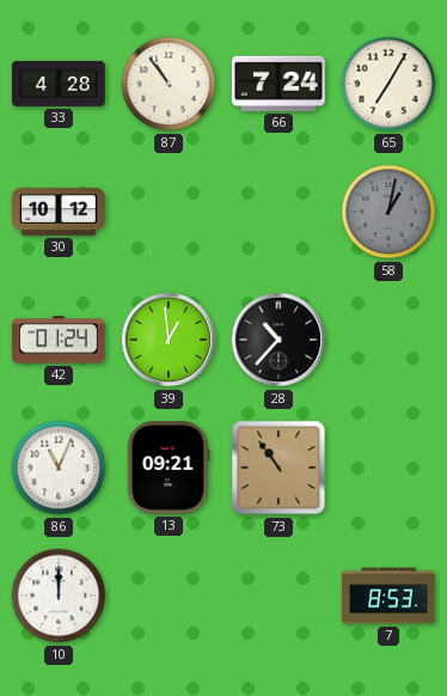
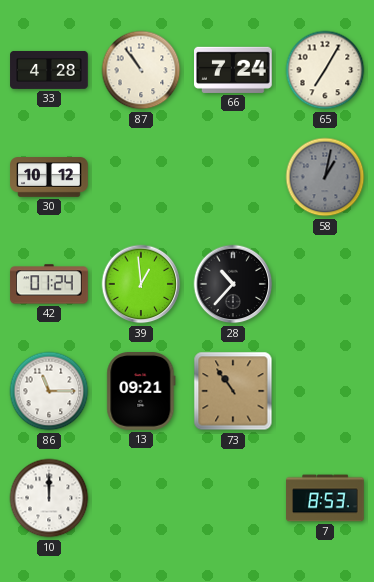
86: 11:04 -> 11:15 (49, 391)
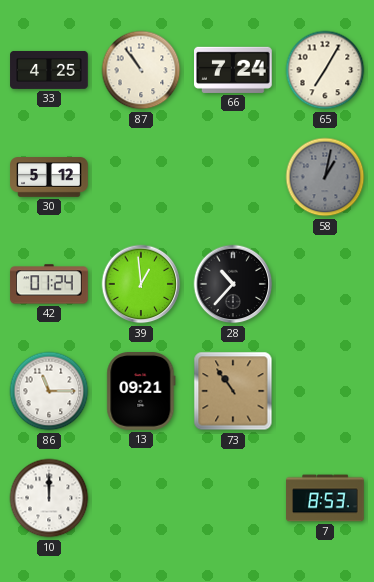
33: 4:28 -> 4:25 (49, 70)
30: 10:12 -> 5:12 (49, 177)
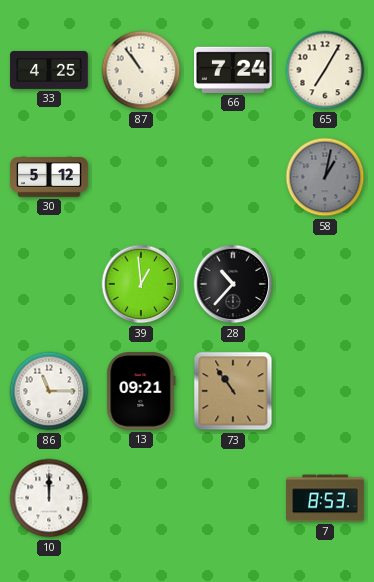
42: 01:24 -> none (49, 284)
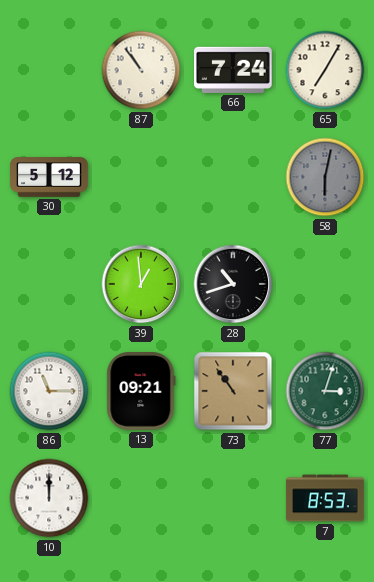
33: 4:25 -> none (49, 70)
58: 1:02 -> 6:02 (325, 177)
28: 10:37 -> 10:42 (233, 284)
77: none -> 3:03 (325, 391)
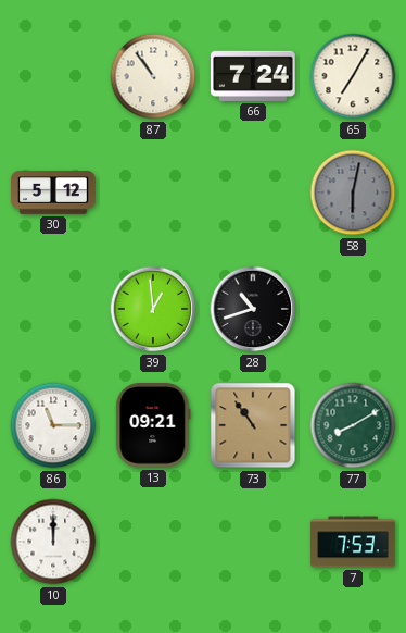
77: 3:03 -> 8:10 (353, 425)
7: 8:53 -> 7:53 (353, 542)
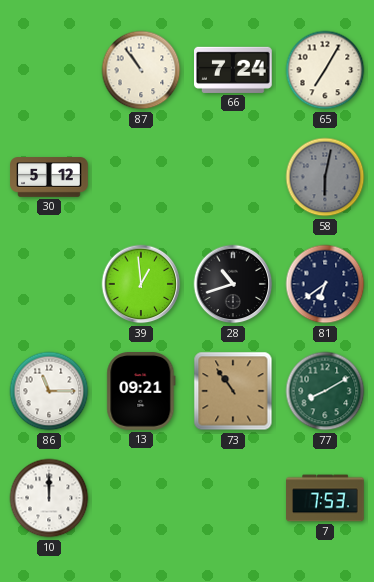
81: none -> 6:39 (325, 284)
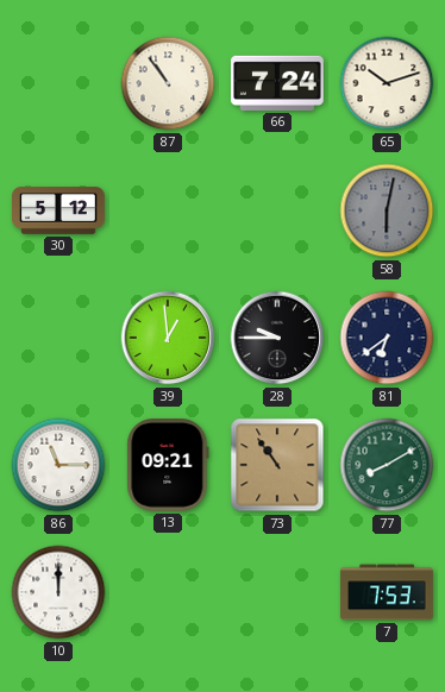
65: 7:05 -> 10:12 (387, 83)
28: 10:42 -> 9:45 (277, 338)
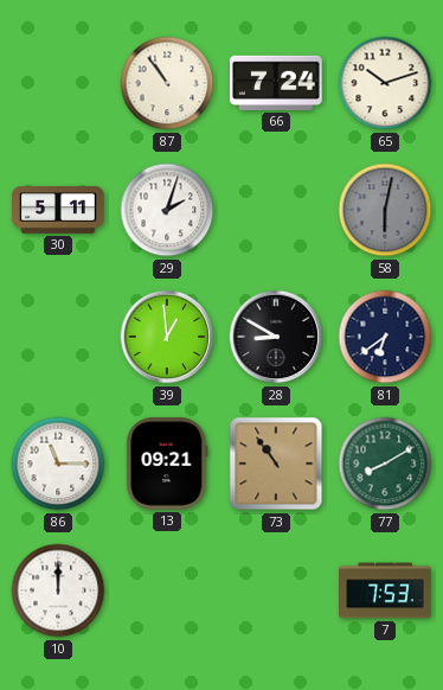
30: 5:12 -> 5:11 (58, 210)
29: none -> 2:03 (167, 210)
28: 9:45 -> 8:50 (276, 337)
